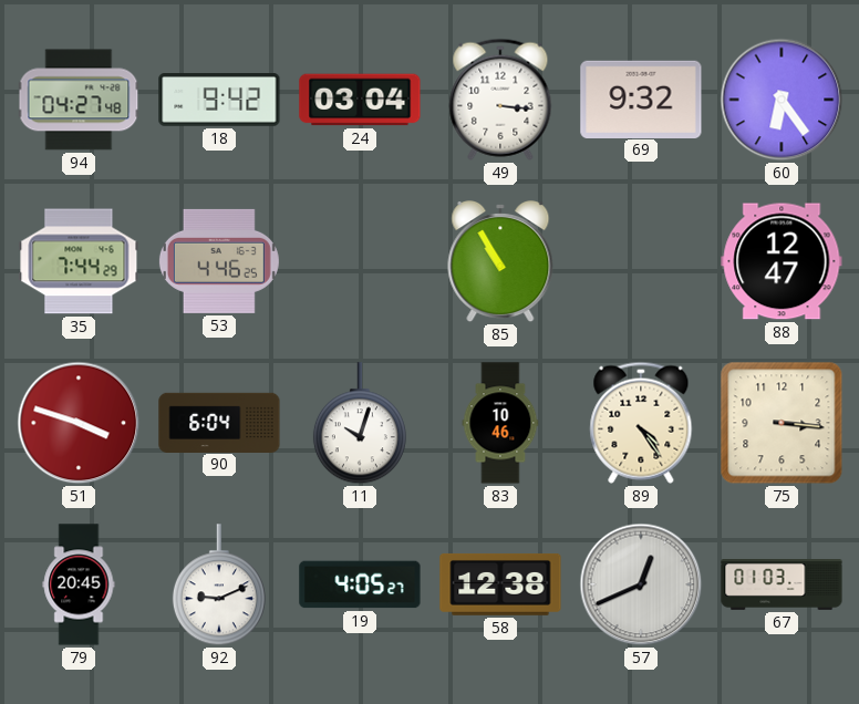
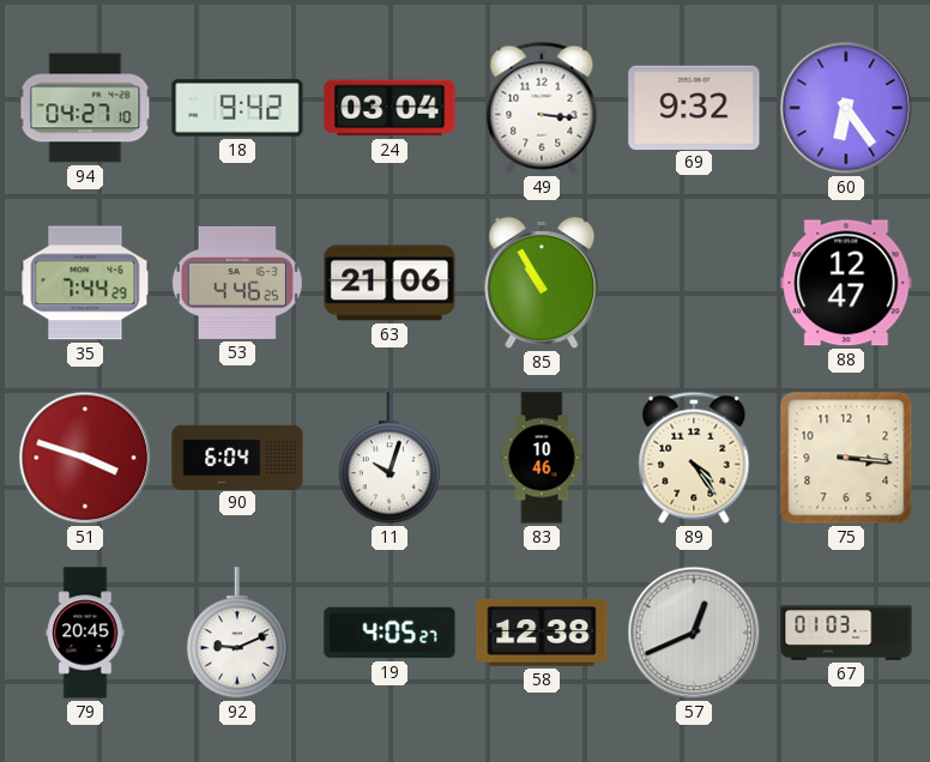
94: 04:27:48 -> 04:27:10 (85, 108)
63: none -> 21:06 (389, 283)
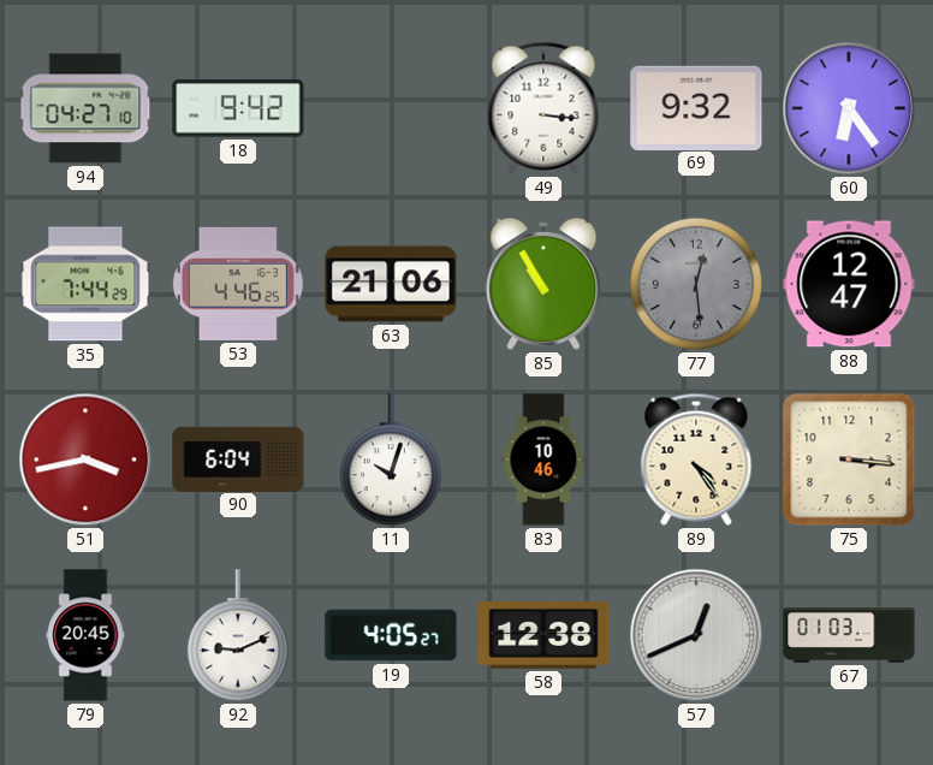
24: 03:04 -> none (389, 108)
77: none -> 12:29 (696, 284)
51: 3:48 -> 3:43 (85, 459)
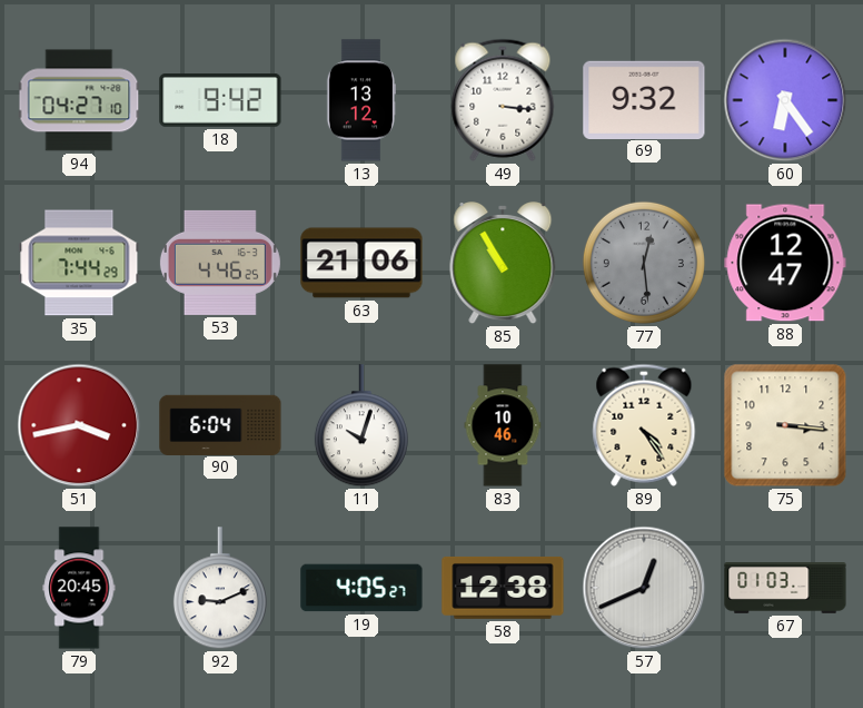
13: none -> 13:12 (360, 100)
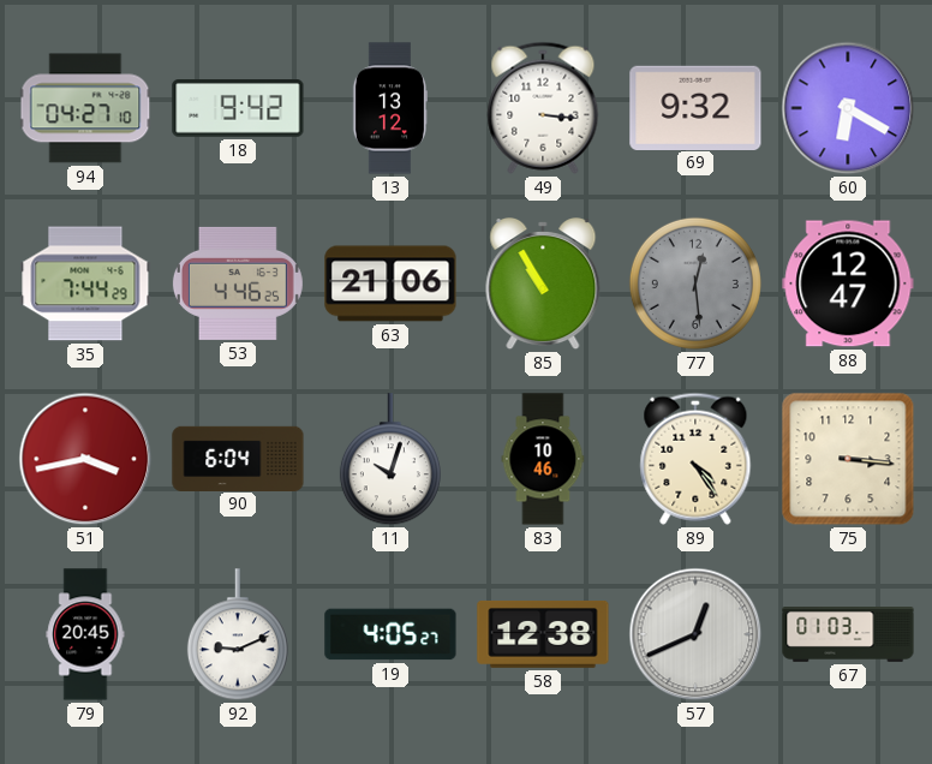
60: 6:24 -> 6:20 (848, 108)
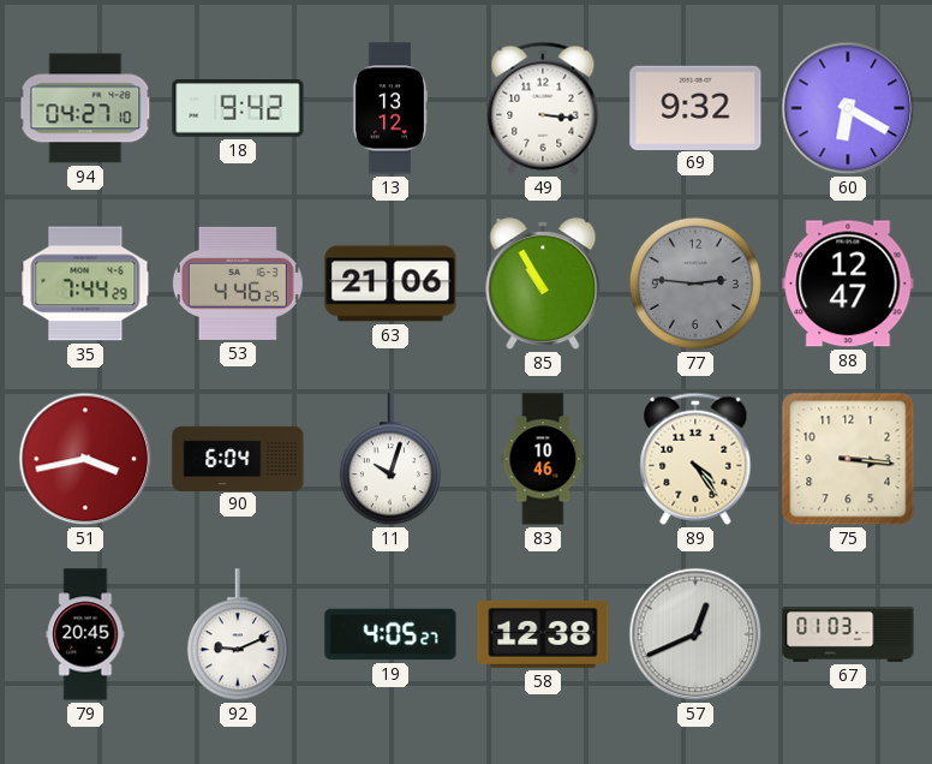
77: 12:29 -> 2:46 (695, 283)
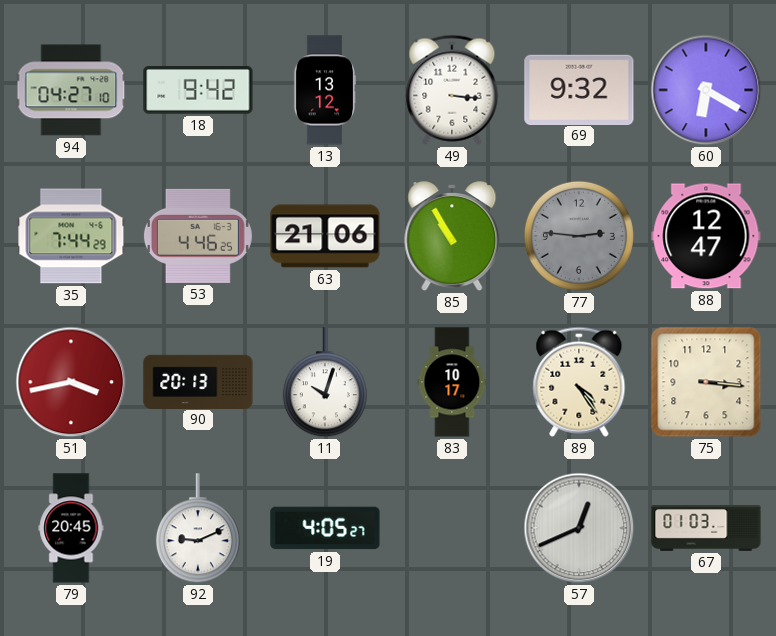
90: 6:04 -> 20:13 (198, 381)
83: 10:46 -> 10:17 (452, 382)
58: 12:38 -> none (543, 634)
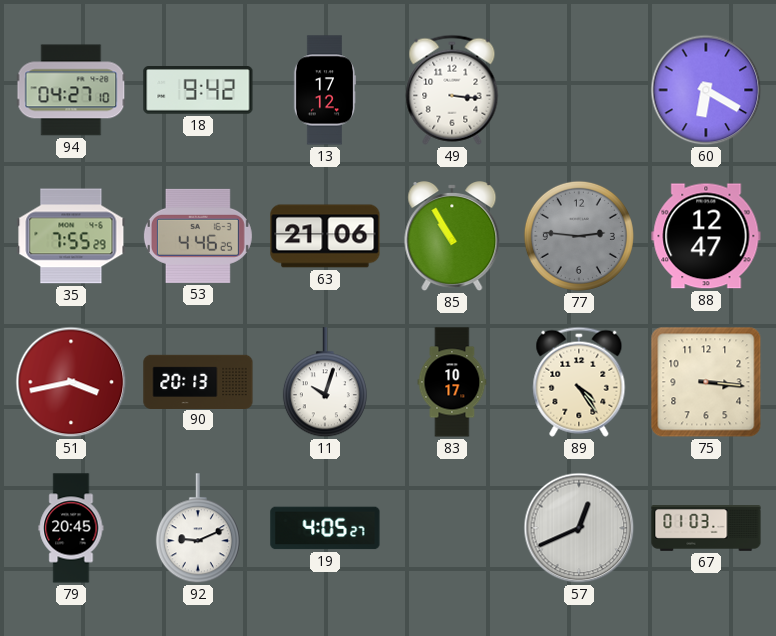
13: 13:12 -> 17:12 (324, 90)
69: 9:32 -> none (579, 89)
35: 7:44 -> 7:55 (71, 236)
